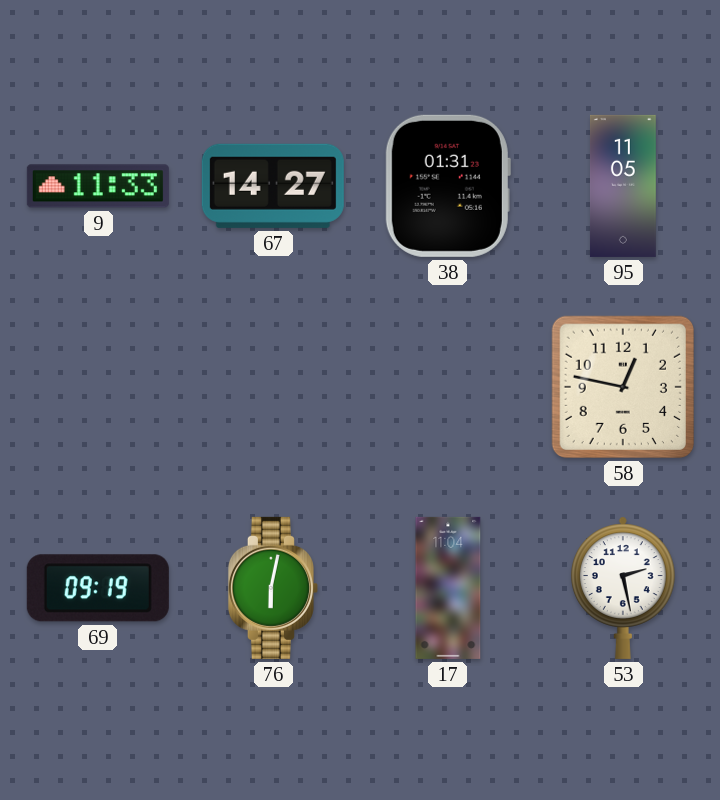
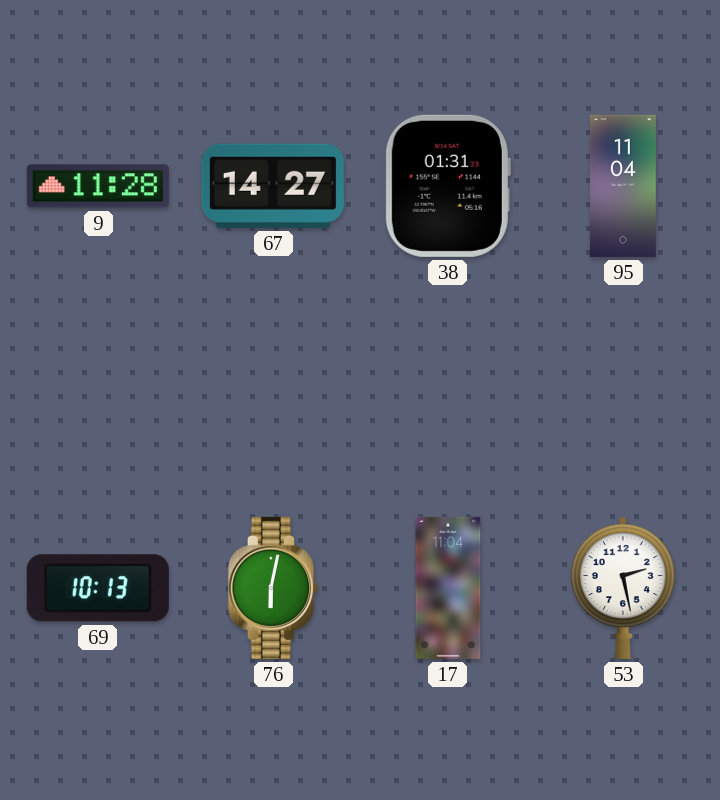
9: 11:33 -> 11:28 (98, 186)
95: 11:05 -> 11:04 (623, 186)
58: 12:47 -> none (623, 387)
69: 09:19 -> 10:13 (98, 588)
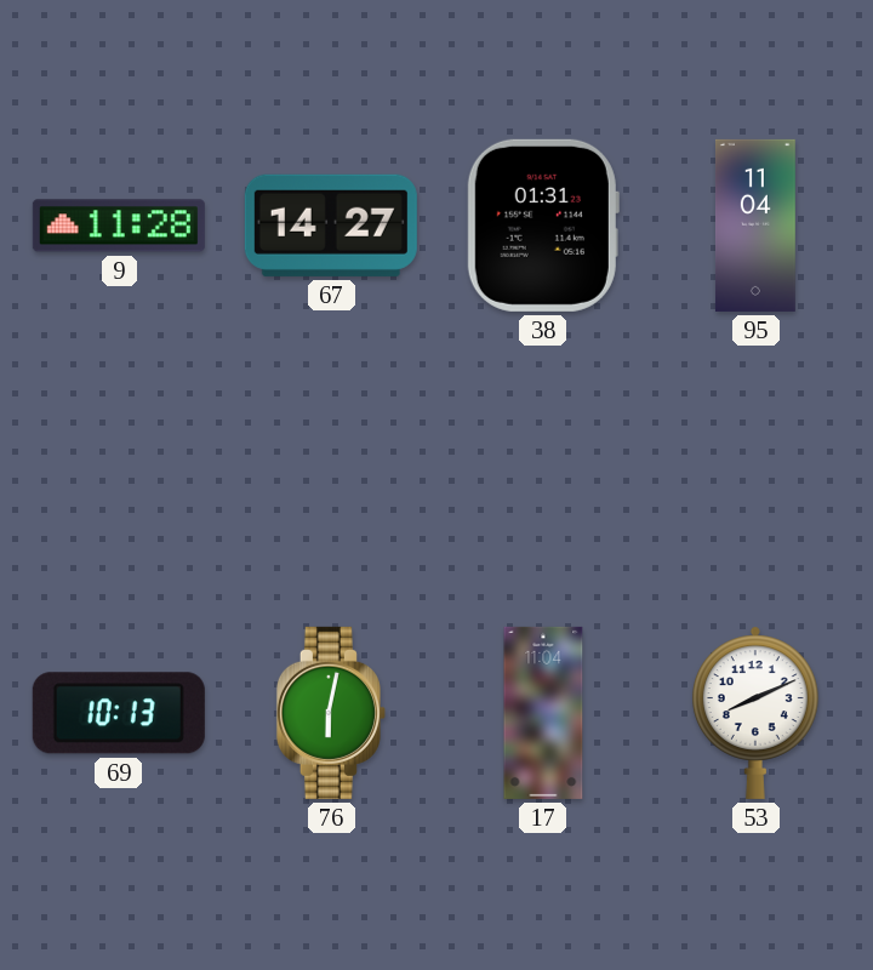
53: 2:28 -> 8:11 (755, 713)
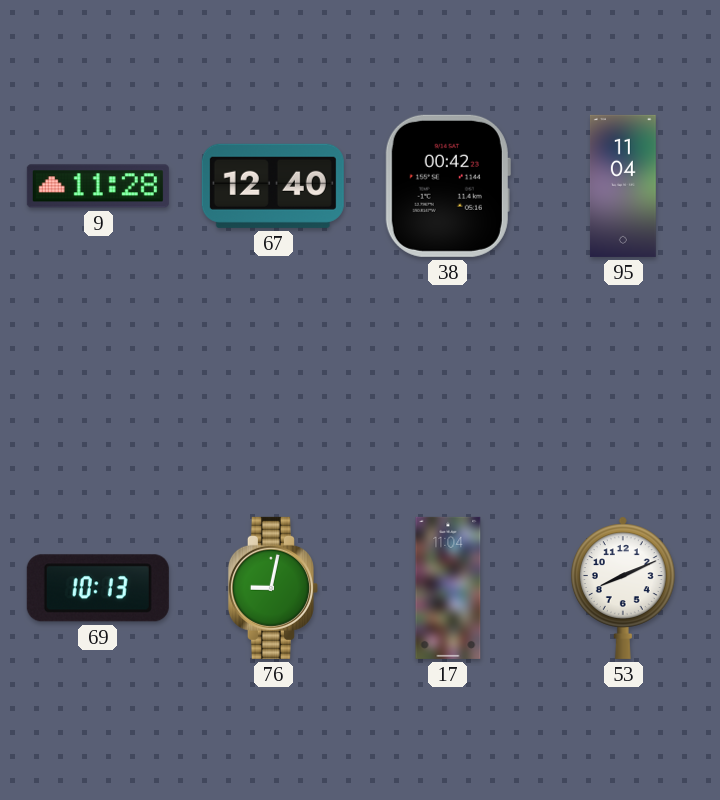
67: 14:27 -> 12:40 (273, 186)
38: 01:31 -> 00:42 (448, 186)
76: 6:02 -> 9:02 (273, 588)
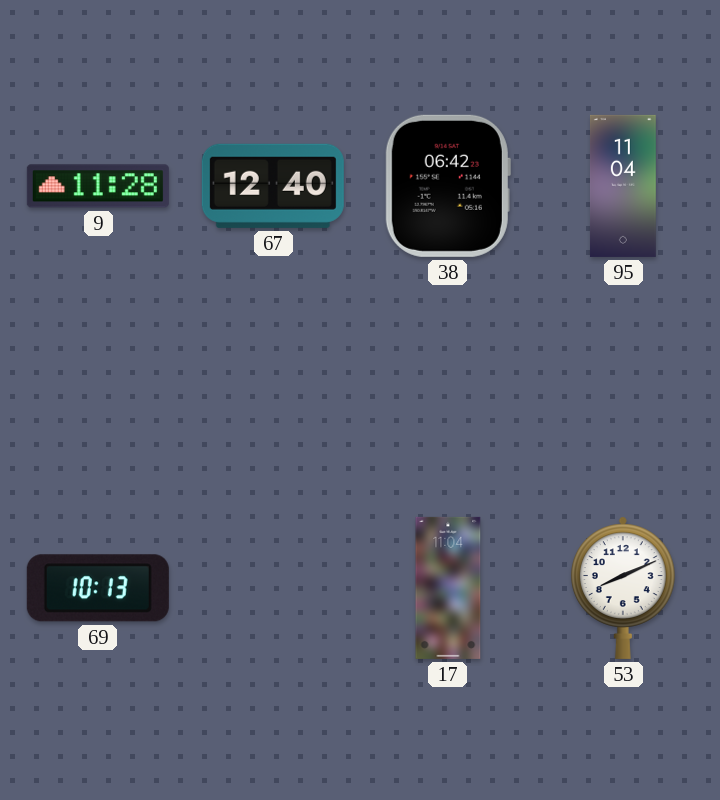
38: 00:42 -> 06:42 (448, 186)
76: 9:02 -> none (273, 588)
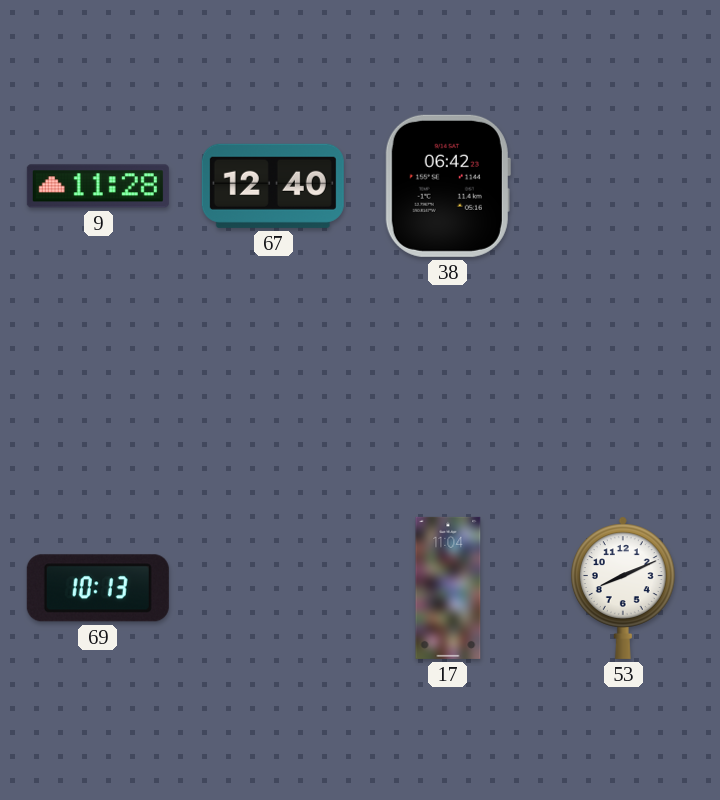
95: 11:04 -> none (623, 186)
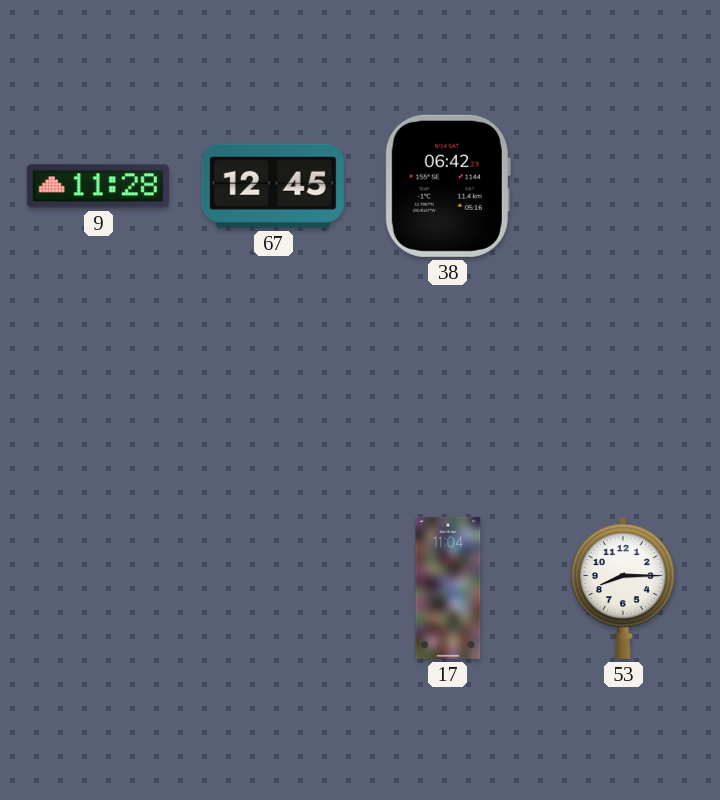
67: 12:40 -> 12:45 (273, 186)
69: 10:13 -> none (98, 588)
53: 8:11 -> 8:15 (623, 588)
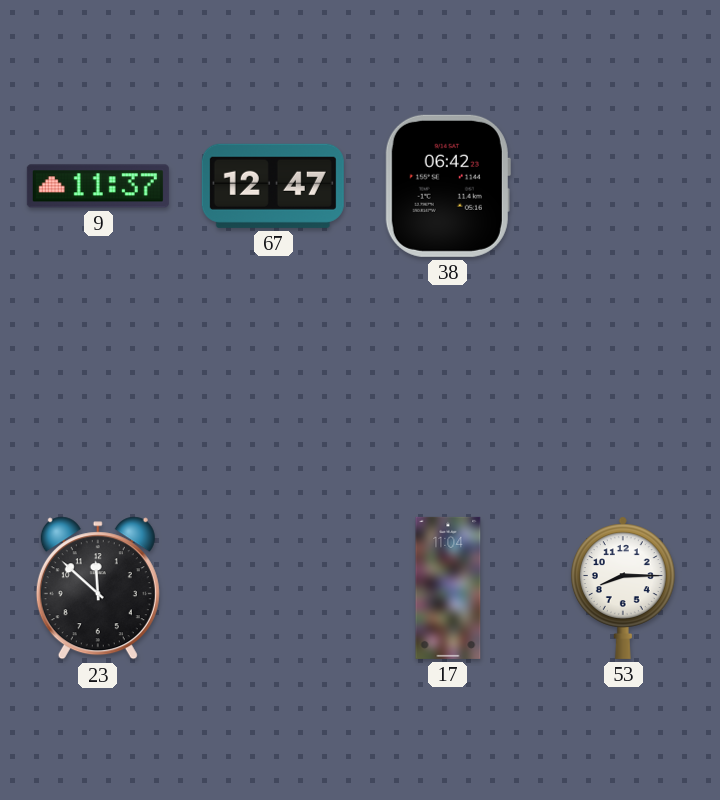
9: 11:28 -> 11:37 (98, 186)
67: 12:45 -> 12:47 (273, 186)
23: none -> 11:52 (98, 588)
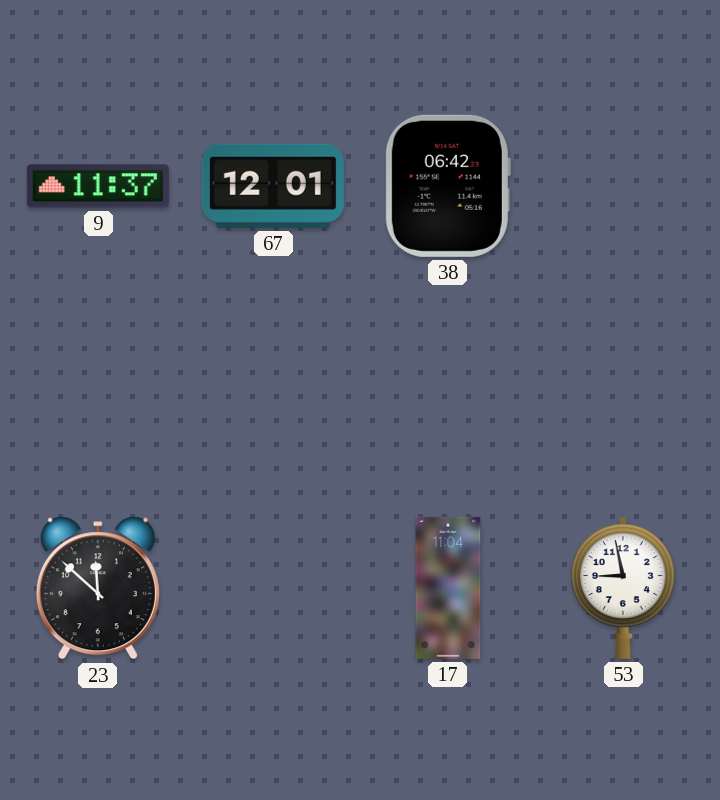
67: 12:47 -> 12:01 (273, 186)
53: 8:15 -> 8:58 (623, 588)
